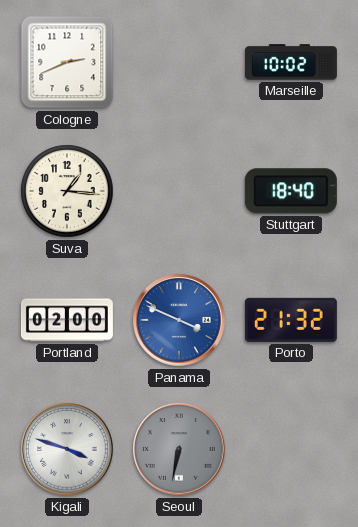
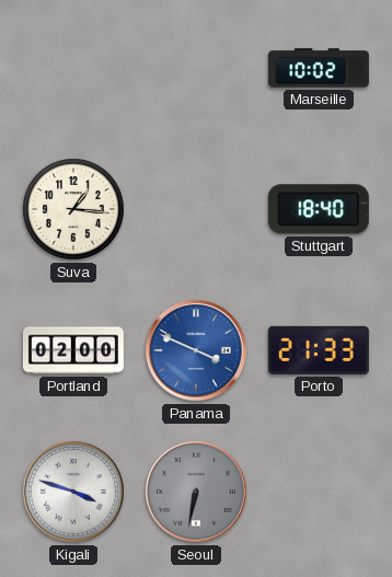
Cologne: 2:41 -> none (67, 62)
Porto: 21:32 -> 21:33 (319, 350)
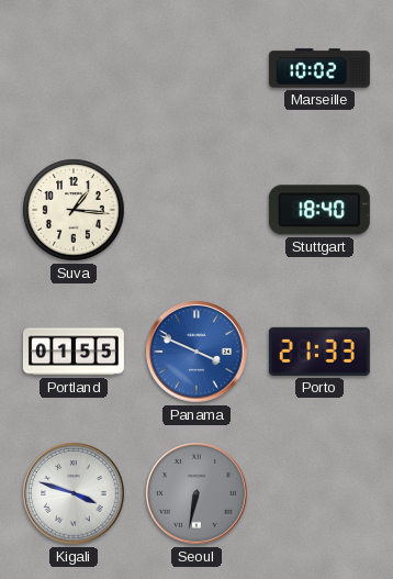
Portland: 02:00 -> 01:55 (74, 352)
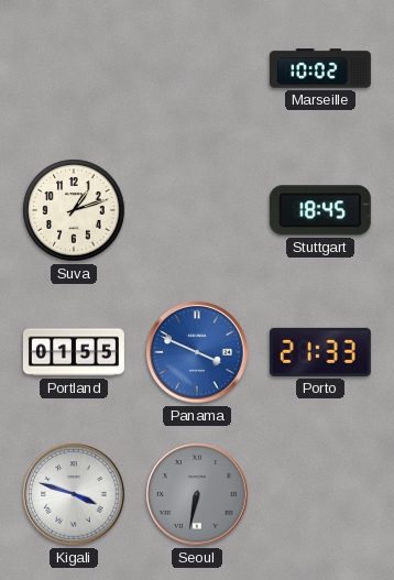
Suva: 1:16 -> 1:12 (74, 210)
Stuttgart: 18:40 -> 18:45 (320, 210)
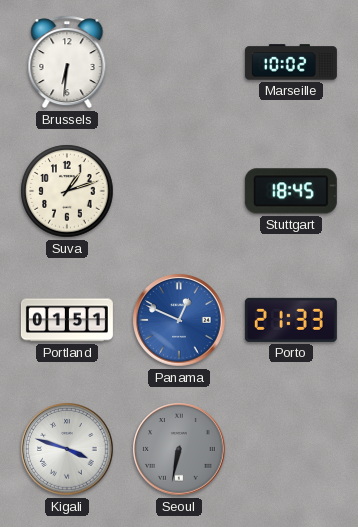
Brussels: none -> 6:31 (67, 62)
Portland: 01:55 -> 01:51 (67, 320)
Panama: 3:49 -> 12:49 (179, 320)
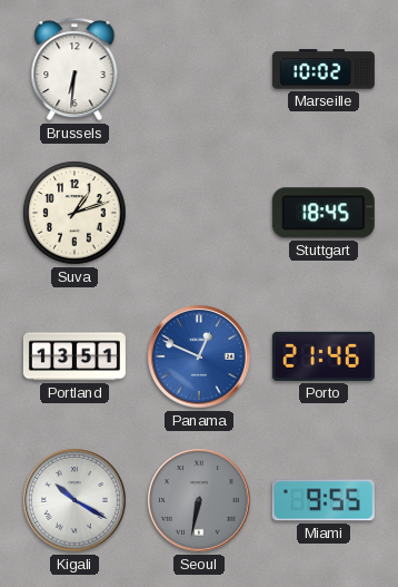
Portland: 01:51 -> 13:51 (74, 356)
Porto: 21:33 -> 21:46 (324, 356)
Kigali: 3:48 -> 10:20 (74, 500)
Miami: none -> 9:55 (324, 500)
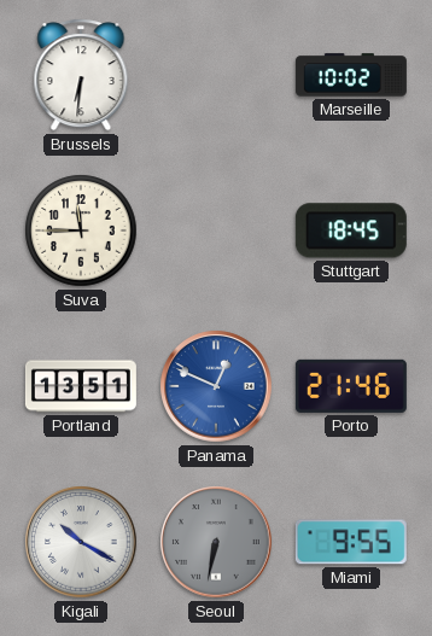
Suva: 1:12 -> 11:45 (81, 231)
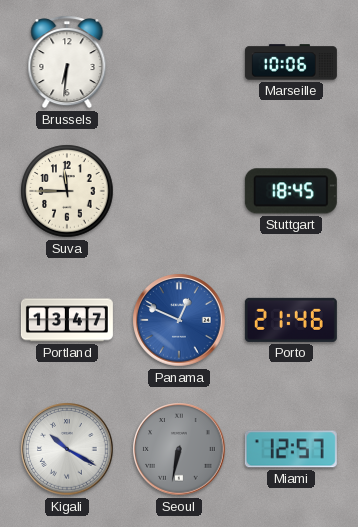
Marseille: 10:02 -> 10:06 (291, 62)
Portland: 13:51 -> 13:47 (67, 320)
Miami: 9:55 -> 12:57 (291, 449)
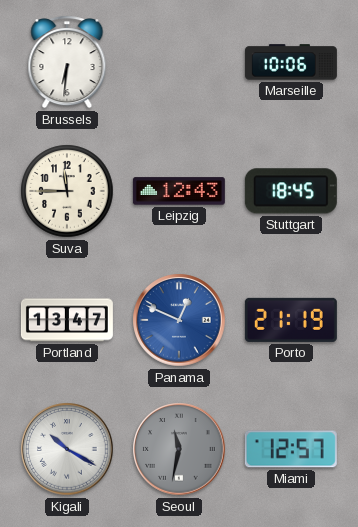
Leipzig: none -> 12:43 (179, 191)
Porto: 21:46 -> 21:19 (291, 320)
Seoul: 6:32 -> 11:32 (179, 449)
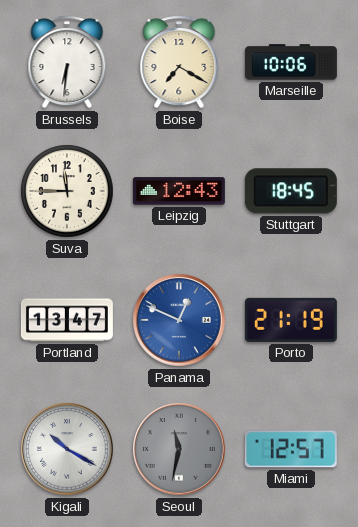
Boise: none -> 7:20 (179, 62)
